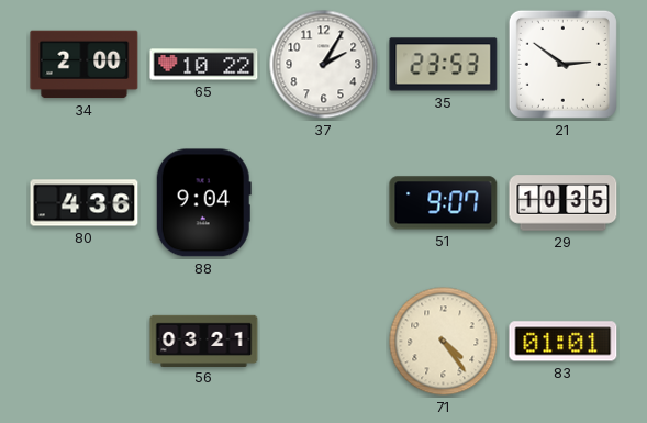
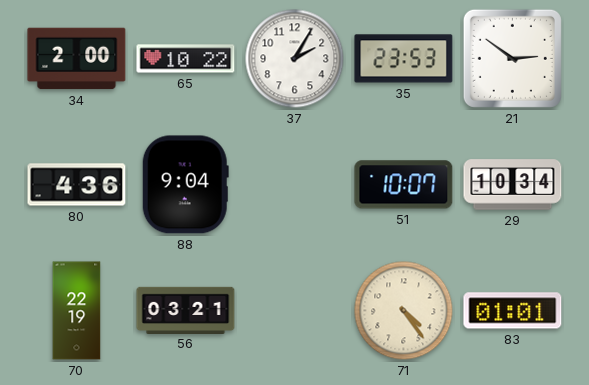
51: 9:07 -> 10:07 (404, 185)
29: 10:35 -> 10:34 (513, 185)
70: none -> 22:19 (77, 311)
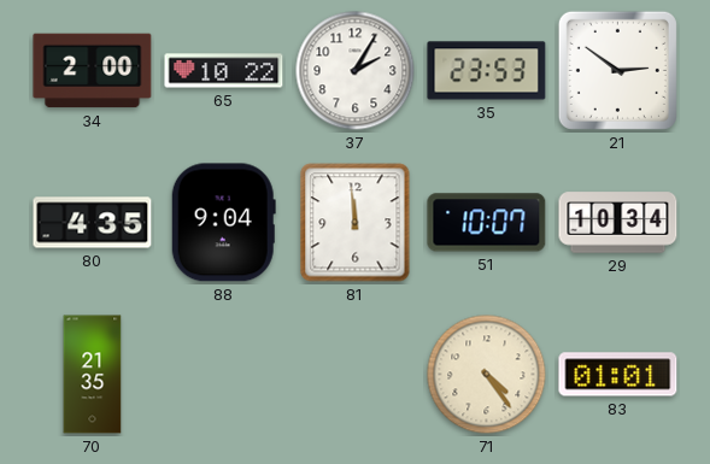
80: 4:36 -> 4:35 (93, 223)
81: none -> 11:59 (356, 223)
70: 22:19 -> 21:35 (93, 375)
56: 03:21 -> none (186, 310)
